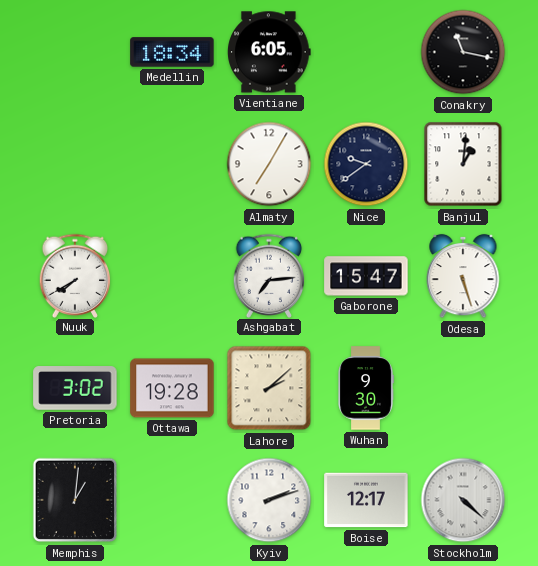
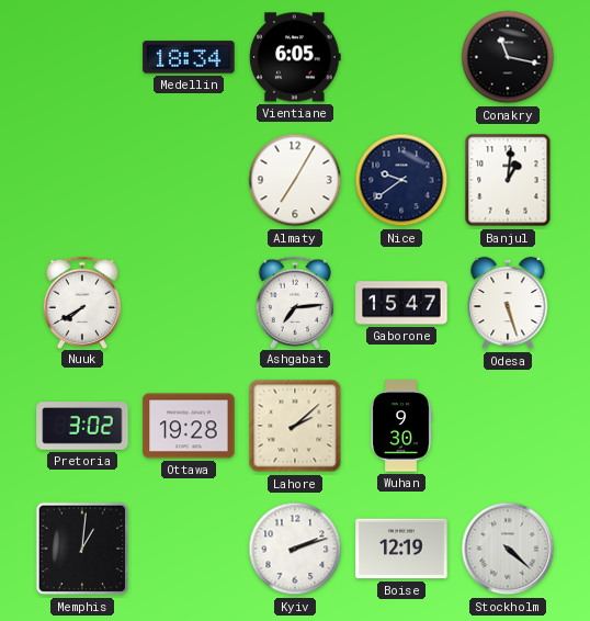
Boise: 12:17 -> 12:19 (401, 549)
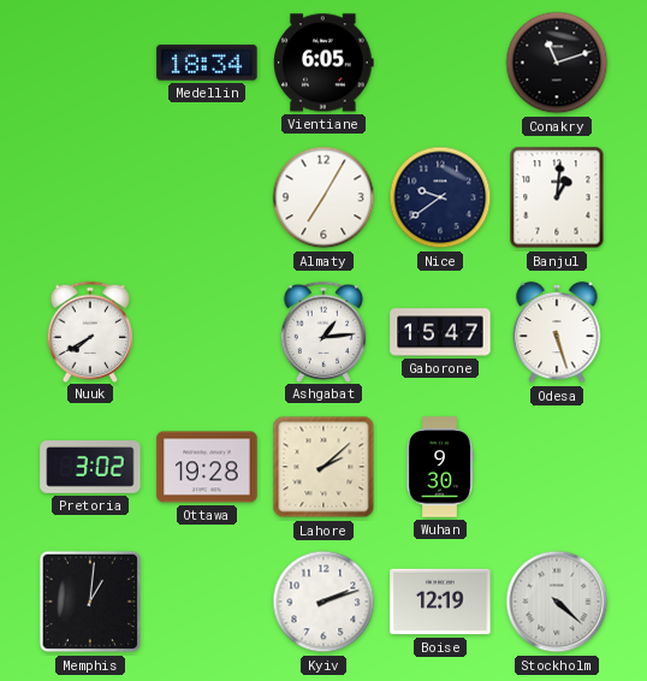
Conakry: 11:17 -> 11:12 (557, 63)
Ashgabat: 7:14 -> 1:14 (323, 331)
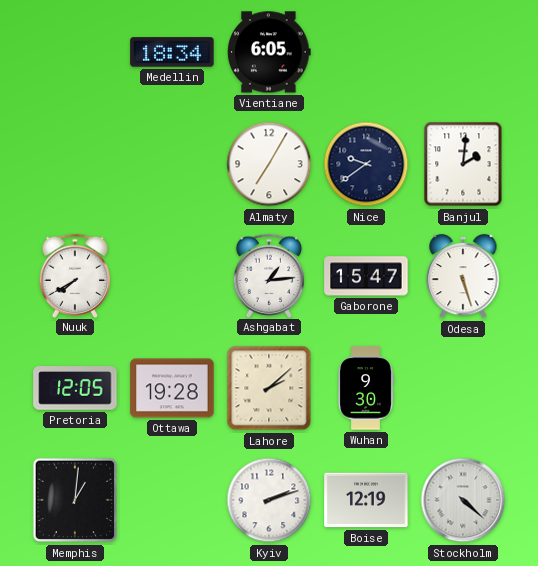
Conakry: 11:12 -> none (557, 63)
Banjul: 1:01 -> 2:01 (463, 164)
Pretoria: 3:02 -> 12:05 (75, 388)
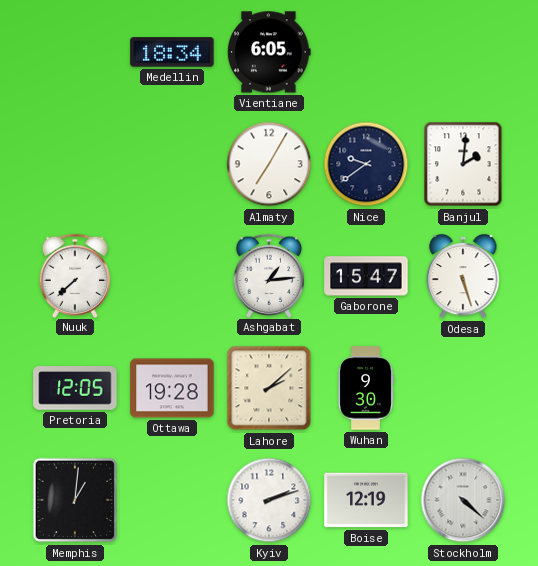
Nuuk: 7:40 -> 7:38 (75, 275)
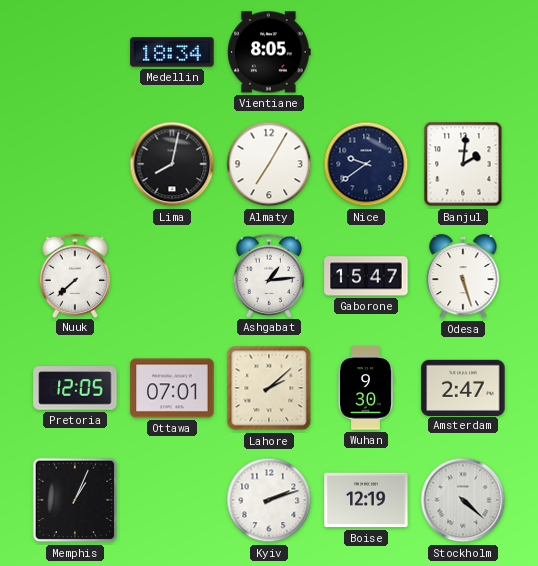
Vientiane: 6:05 -> 8:05 (269, 52)
Lima: none -> 8:02 (172, 164)
Ottawa: 19:28 -> 07:01 (172, 388)
Amsterdam: none -> 2:47 (463, 387)
Memphis: 1:01 -> 1:04 (75, 500)
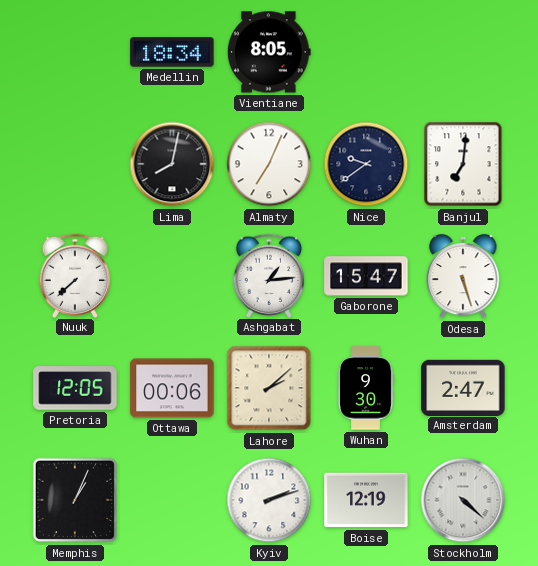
Almaty: 7:05 -> 7:04 (269, 164)
Banjul: 2:01 -> 7:01 (463, 164)
Ottawa: 07:01 -> 00:06 (172, 388)
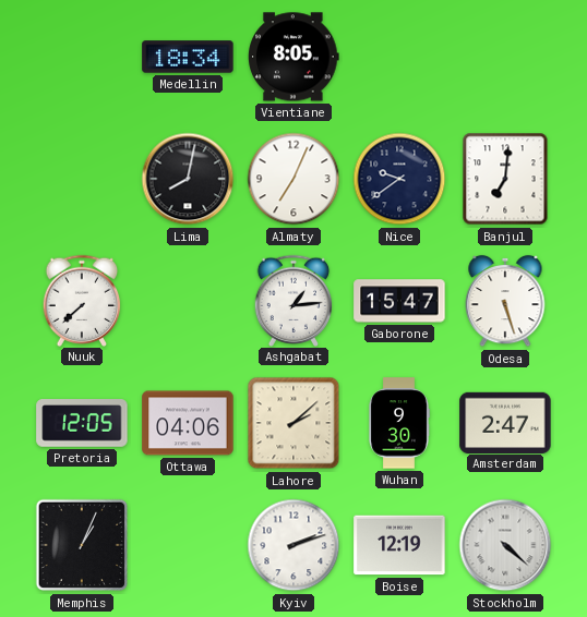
Ottawa: 00:06 -> 04:06 (188, 423)
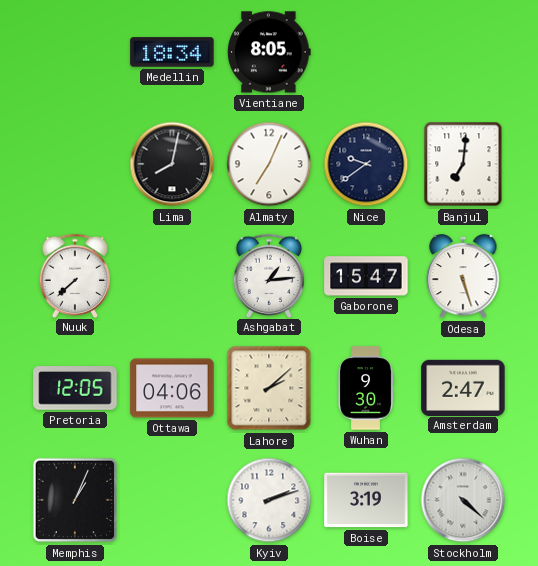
Boise: 12:19 -> 3:19 (366, 500)
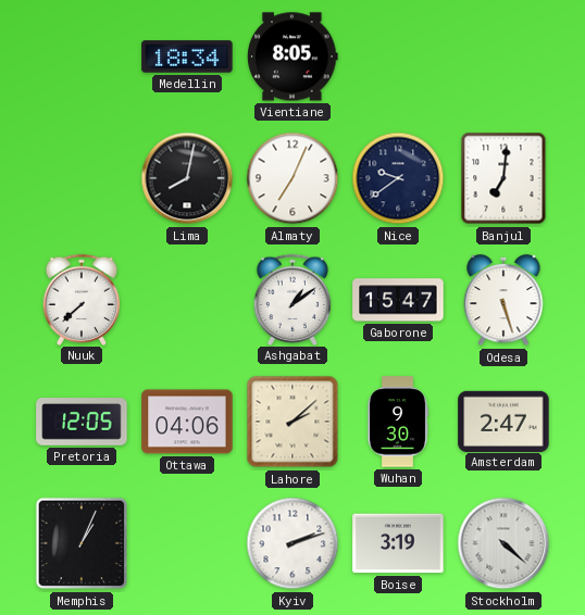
Ashgabat: 1:14 -> 1:09 (292, 299)
